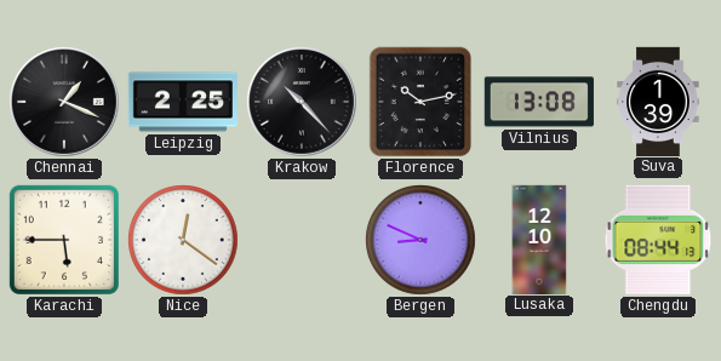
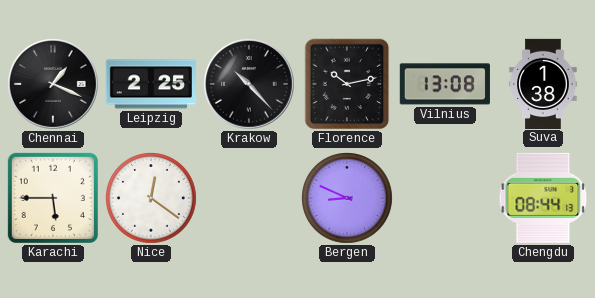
Suva: 1:39 -> 1:38 (543, 83)
Lusaka: 12:10 -> none (539, 239)
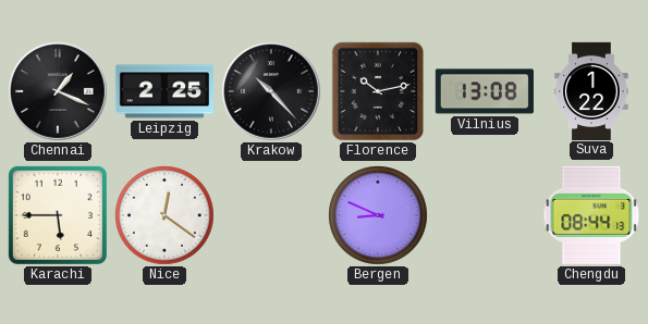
Suva: 1:38 -> 1:22 (591, 90)
